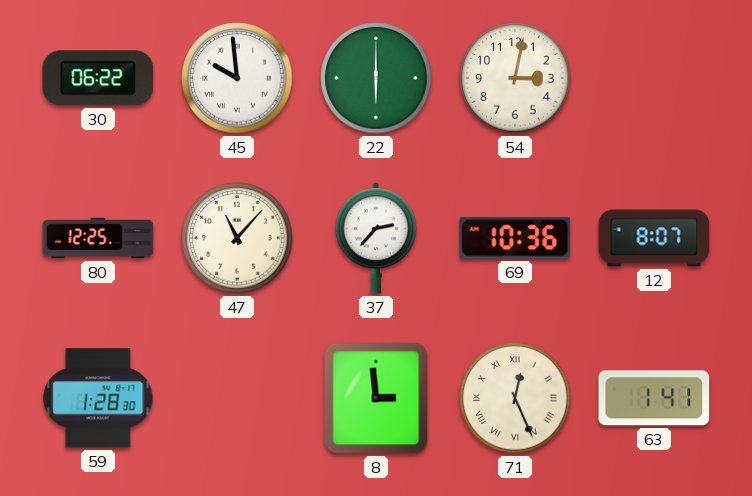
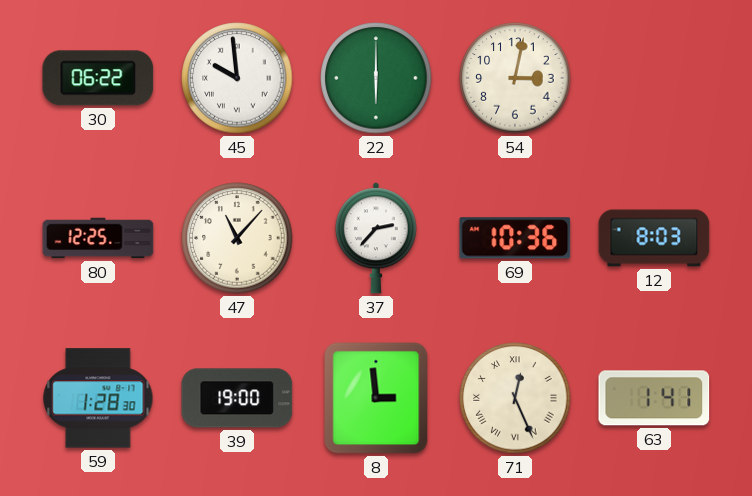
12: 8:07 -> 8:03 (654, 238)
39: none -> 19:00 (237, 398)
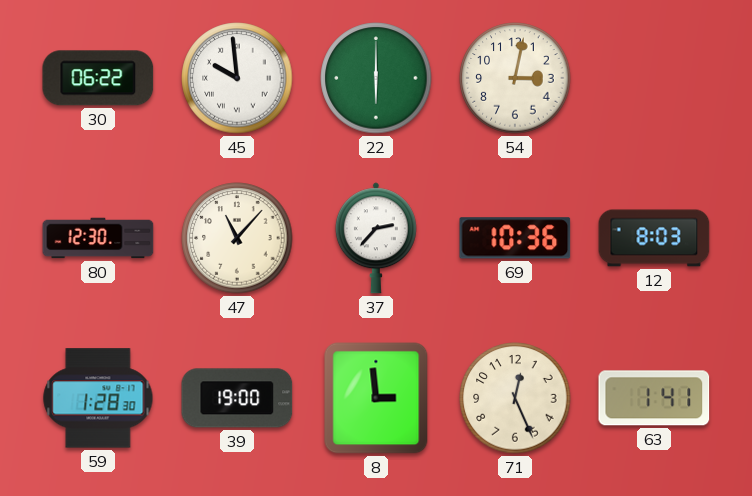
80: 12:25 -> 12:30 (98, 238)
71 numerals: Roman -> Arabic (515, 398)
